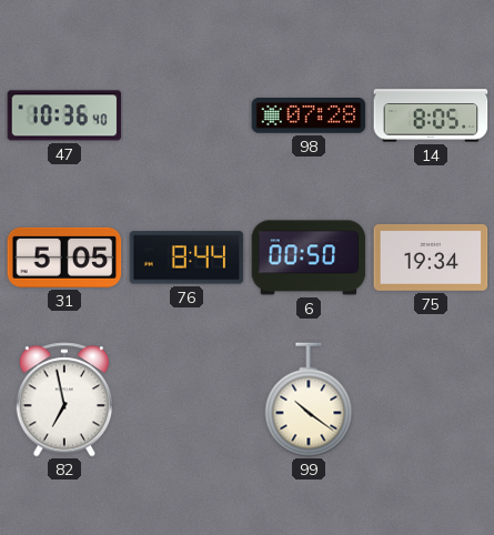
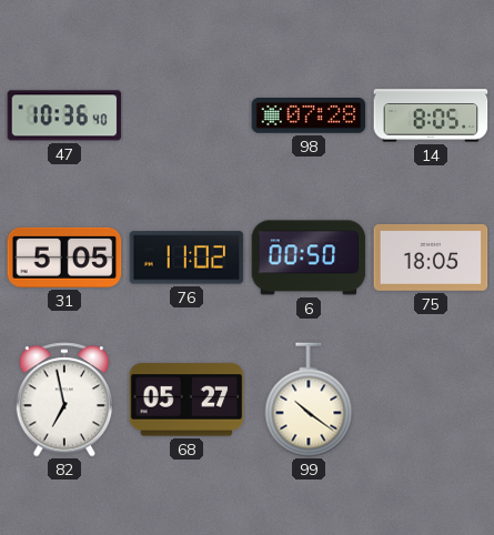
76: 8:44 -> 11:02 (186, 258)
75: 19:34 -> 18:05 (431, 258)
68: none -> 05:27 (186, 400)
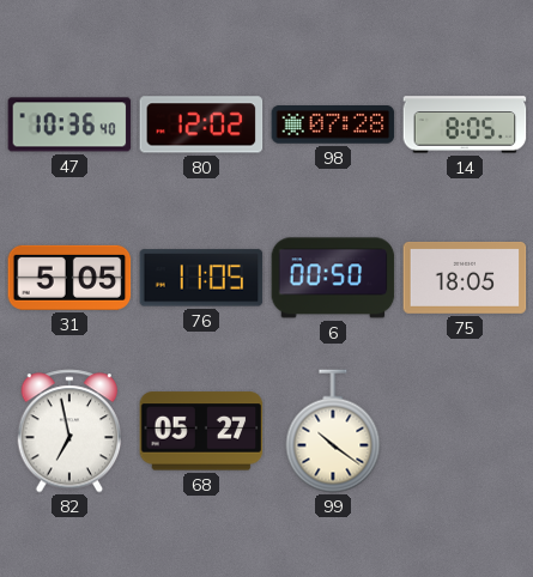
80: none -> 12:02 (201, 124)
76: 11:02 -> 11:05 (201, 278)
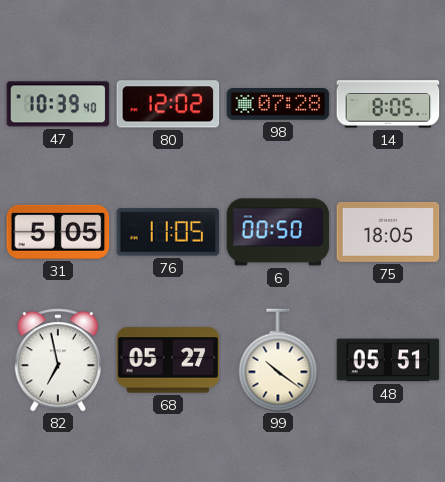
47: 10:36 -> 10:39 (58, 104)
48: none -> 05:51 (388, 360)
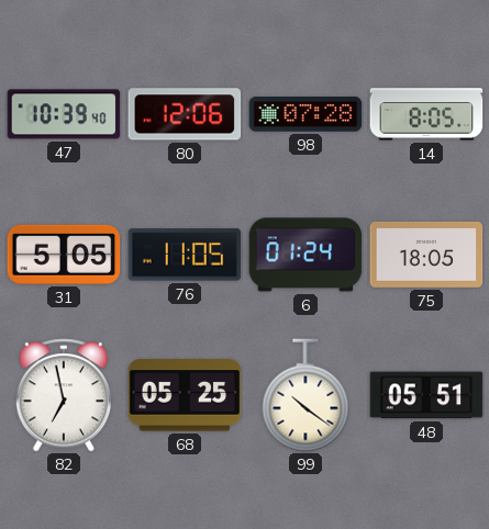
80: 12:02 -> 12:06 (185, 114)
6: 00:50 -> 01:24 (305, 255)
68: 05:27 -> 05:25 (185, 395)
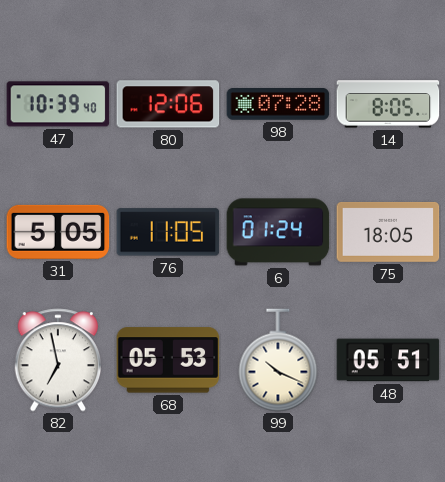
68: 05:25 -> 05:53 (168, 360)
99: 10:21 -> 10:19 (278, 360)
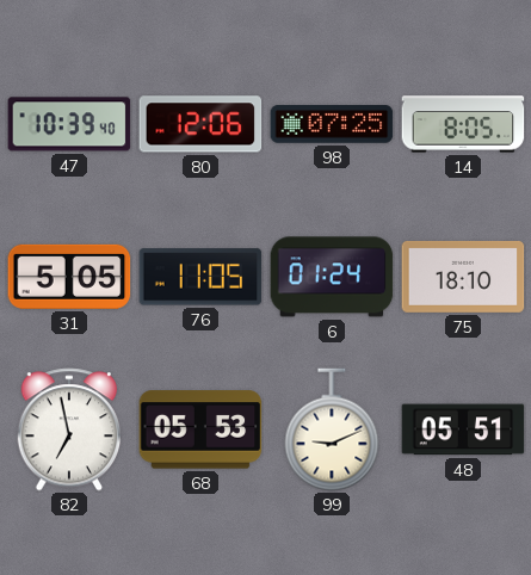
98: 07:28 -> 07:25 (332, 125)
75: 18:05 -> 18:10 (463, 277)
99: 10:19 -> 9:11 (332, 429)
